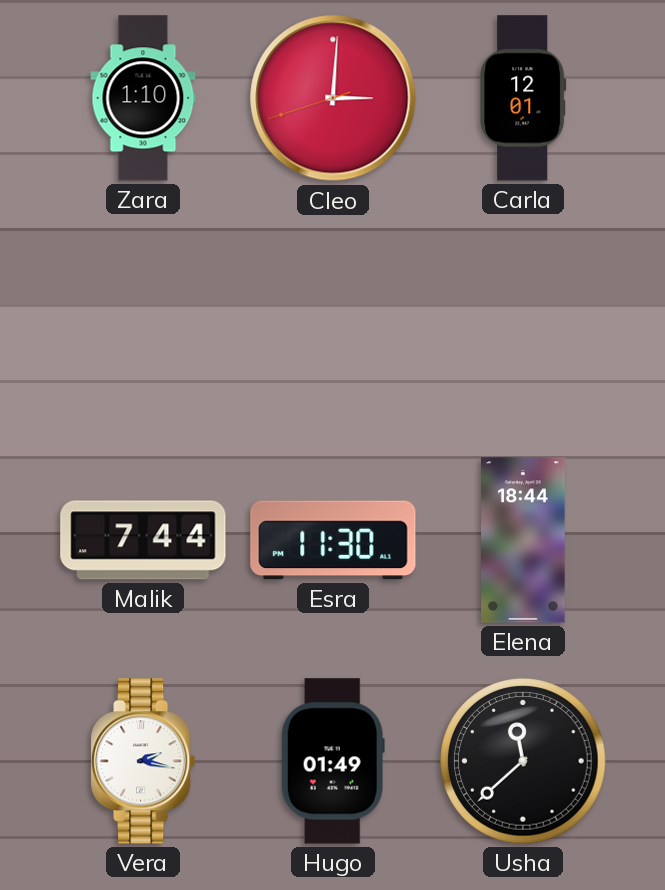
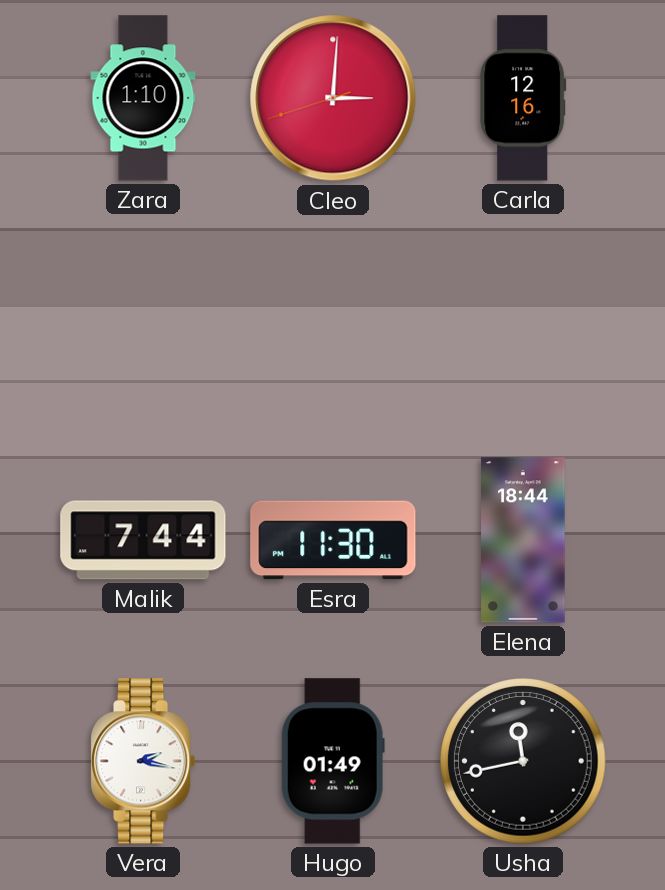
Carla: 12:01 -> 12:16 (523, 98)
Usha: 11:38 -> 11:43 (523, 761)
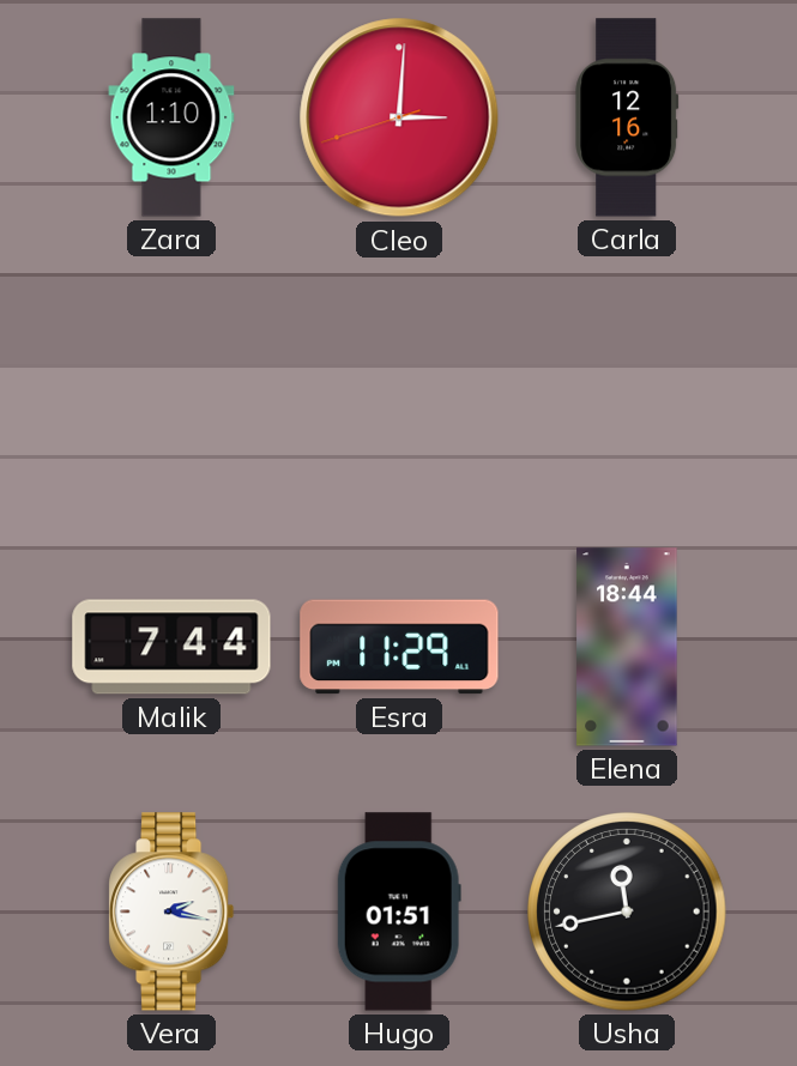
Esra: 11:30 -> 11:29 (399, 647)
Hugo: 01:49 -> 01:51 (399, 911)
